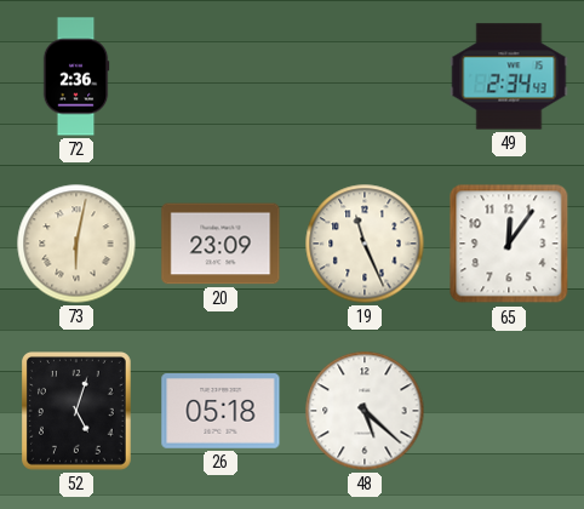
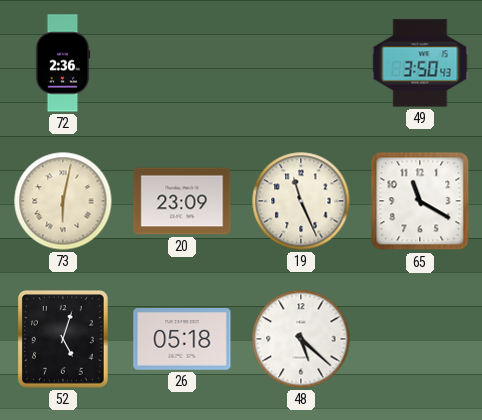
49: 2:34 -> 3:50 (420, 63)
65: 12:06 -> 11:20 (420, 201)
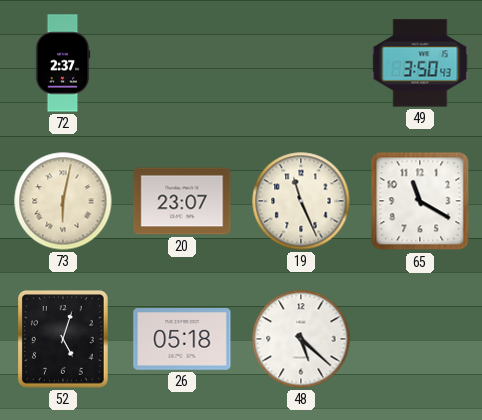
72: 2:36 -> 2:37 (63, 63)
20: 23:09 -> 23:07 (182, 201)
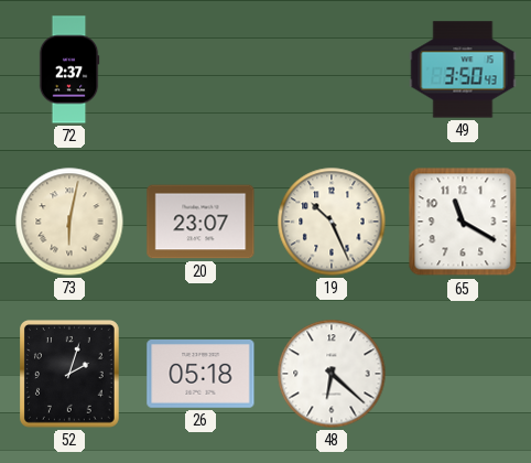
19: 11:26 -> 10:26 (332, 222)
52: 5:03 -> 2:03 (71, 375)
48: 5:22 -> 6:22 (332, 374)
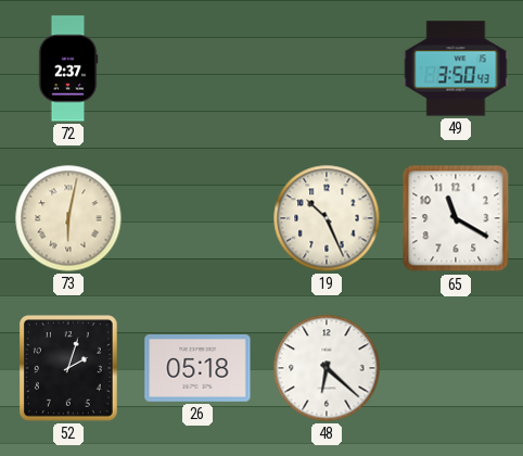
20: 23:07 -> none (201, 222)
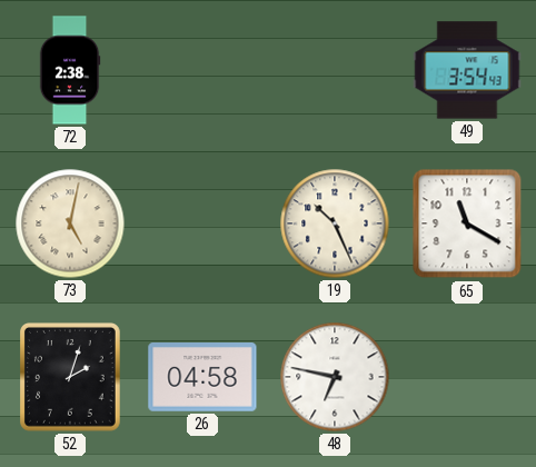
72: 2:37 -> 2:38 (70, 70)
49: 3:50 -> 3:54 (467, 70)
73: 6:02 -> 5:02 (70, 223)
26: 05:18 -> 04:58 (202, 378)
48: 6:22 -> 6:47 (335, 377)
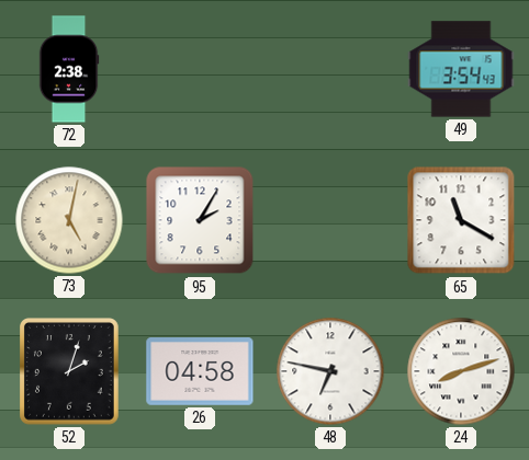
95: none -> 2:05 (200, 220)
19: 10:26 -> none (335, 223)
24: none -> 8:12 (461, 371)
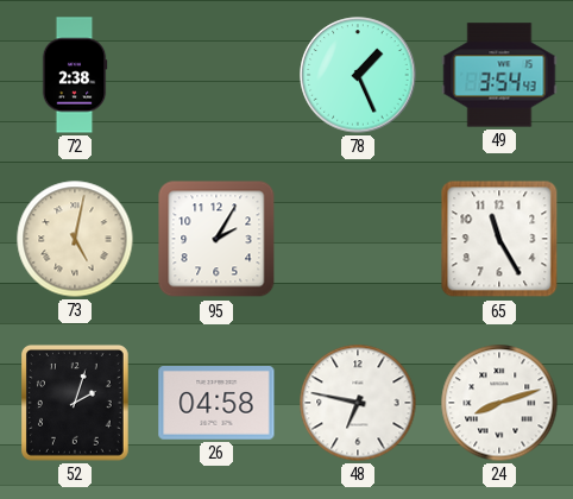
78: none -> 1:26 (358, 75)
65: 11:20 -> 11:25 (499, 239)
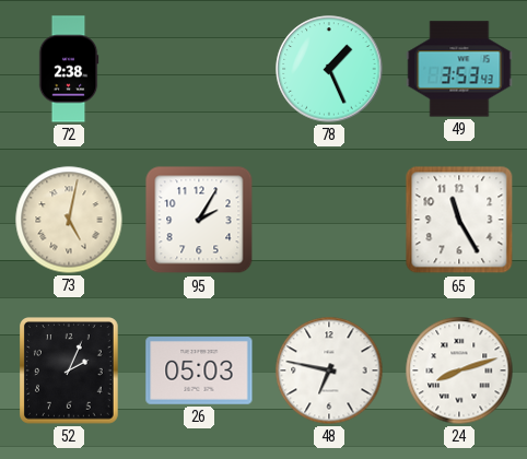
49: 3:54 -> 3:53 (459, 69)
52: 2:03 -> 2:04 (70, 372)
26: 04:58 -> 05:03 (199, 372)
